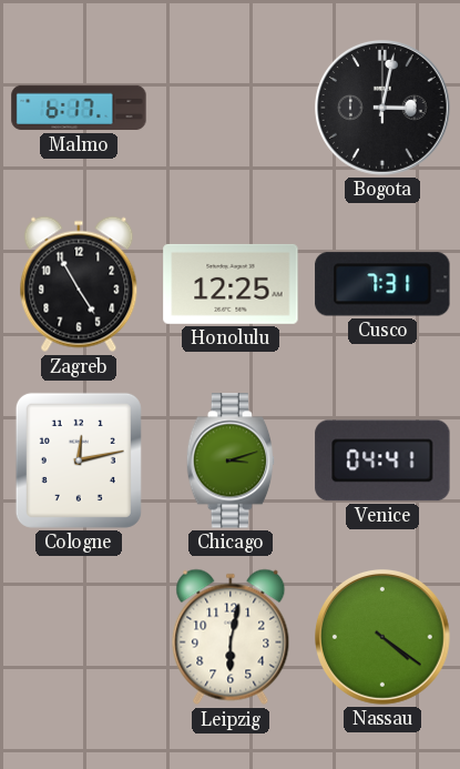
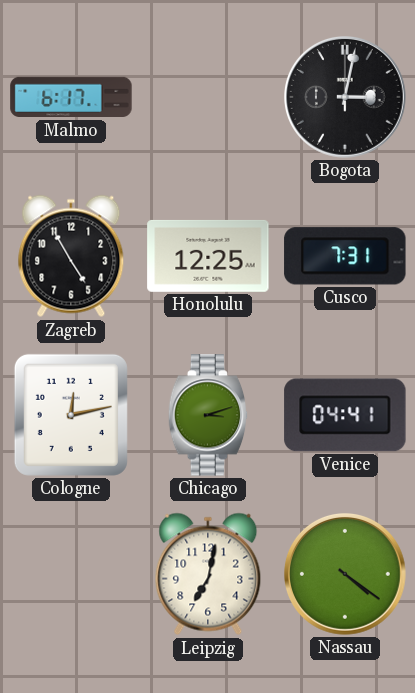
Leipzig: 6:02 -> 7:02 (208, 574)
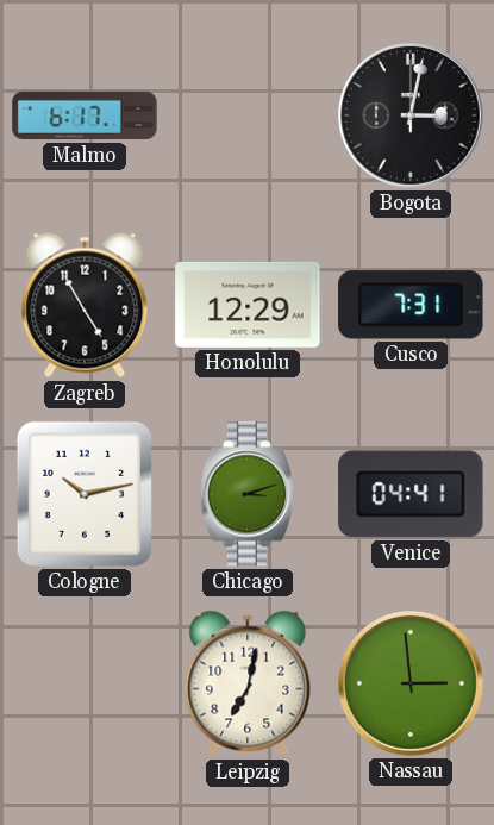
Honolulu: 12:25 -> 12:29 (248, 305)
Cologne: 12:13 -> 10:13 (85, 494)
Nassau: 4:21 -> 2:59 (412, 685)
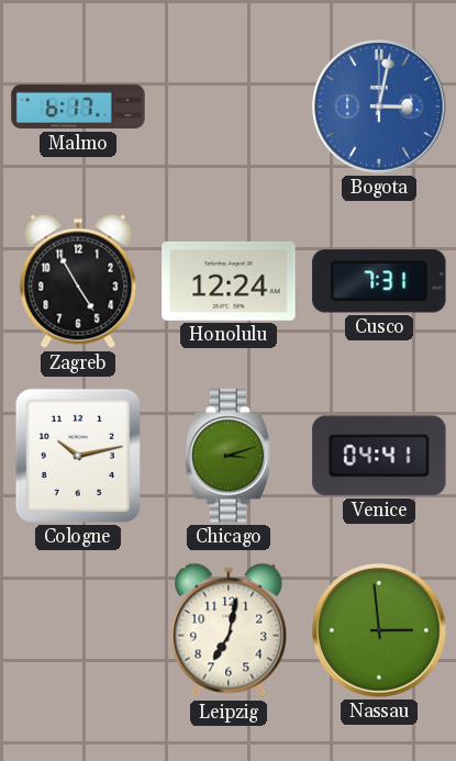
Bogota dial: black -> blue (380, 108)
Honolulu: 12:29 -> 12:24 (229, 281)
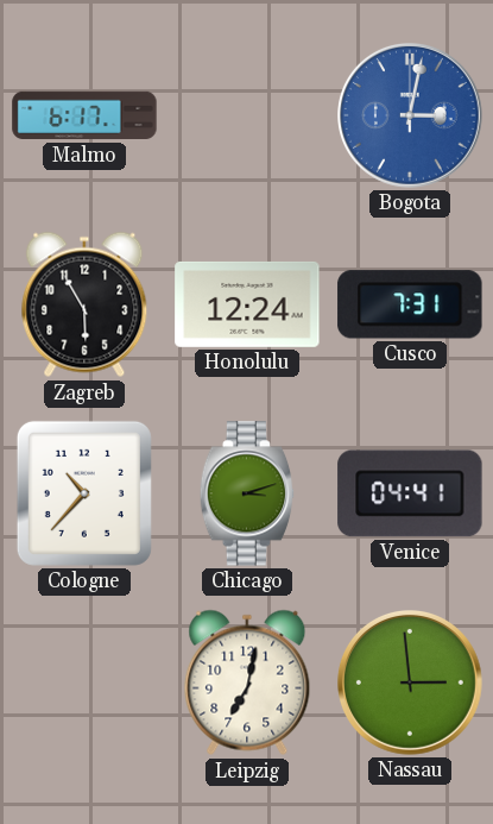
Zagreb: 4:55 -> 5:55 (84, 304)
Cologne: 10:13 -> 10:37 (84, 493)
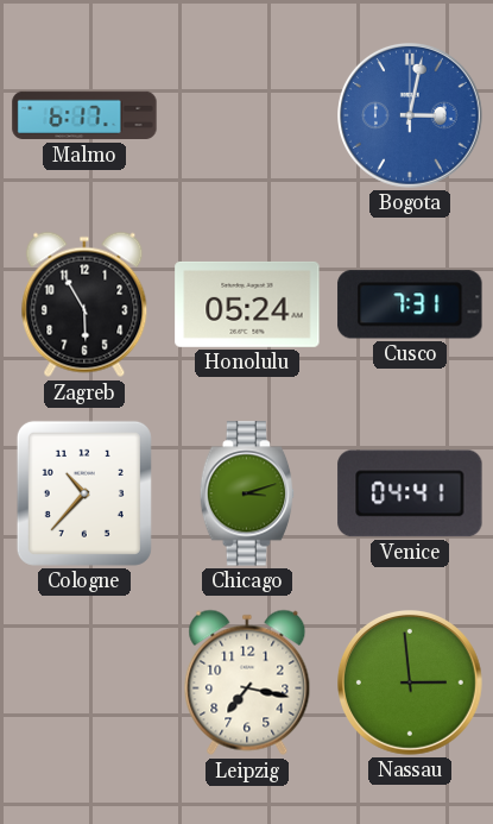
Honolulu: 12:24 -> 05:24 (247, 304)
Leipzig: 7:02 -> 7:17 (247, 683)
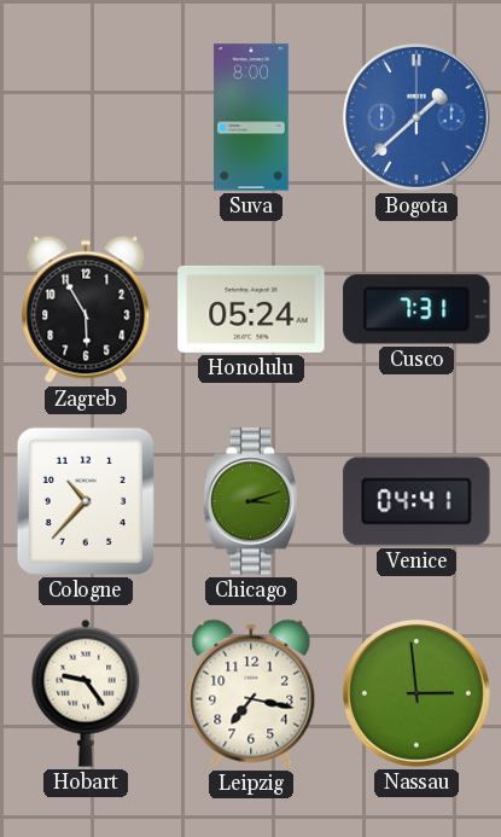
Malmo: 6:17 -> none (84, 115)
Suva: none -> 8:00 (251, 117)
Bogota: 3:02 -> 1:38 (418, 118)
Hobart: none -> 9:24 (86, 693)
